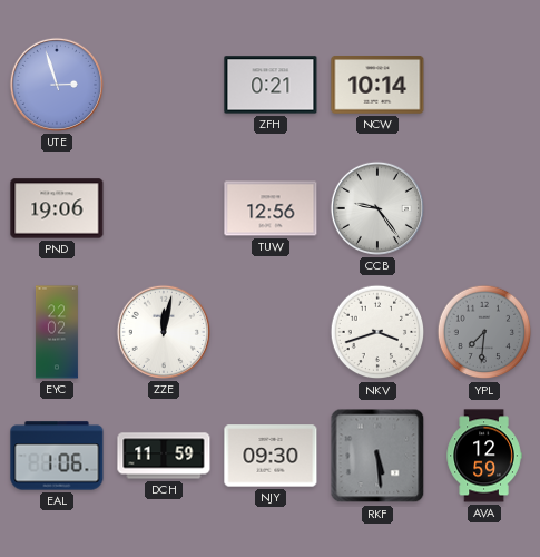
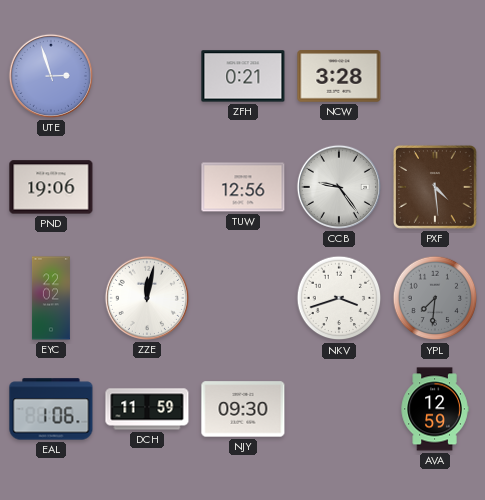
NCW: 10:14 -> 3:28 (339, 77)
PXF: none -> 4:29 (435, 187)
RKF: 5:29 -> none (377, 456)
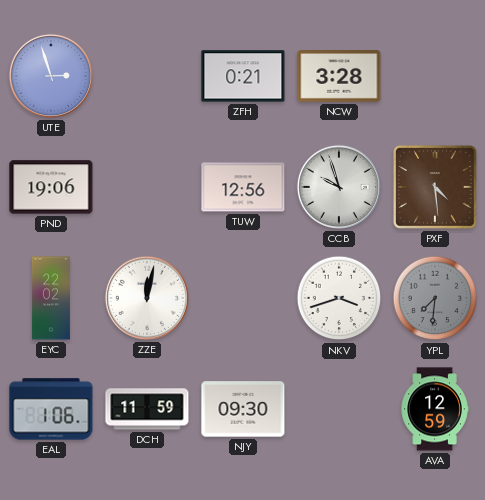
CCB: 9:24 -> 9:57 (339, 187)
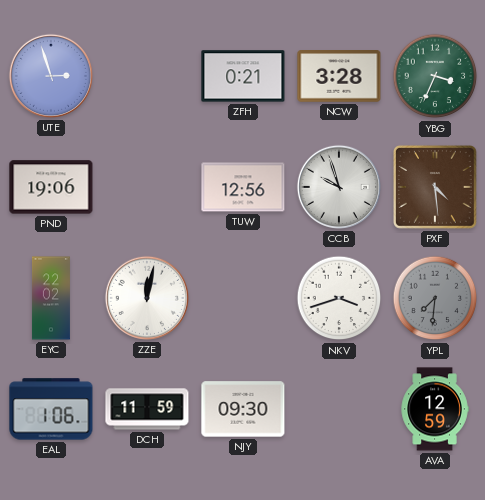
YBG: none -> 3:34 (435, 76)
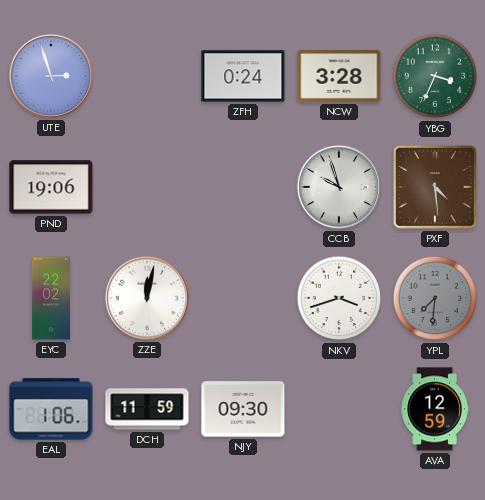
ZFH: 0:21 -> 0:24 (243, 76)
TUW: 12:56 -> none (243, 187)
